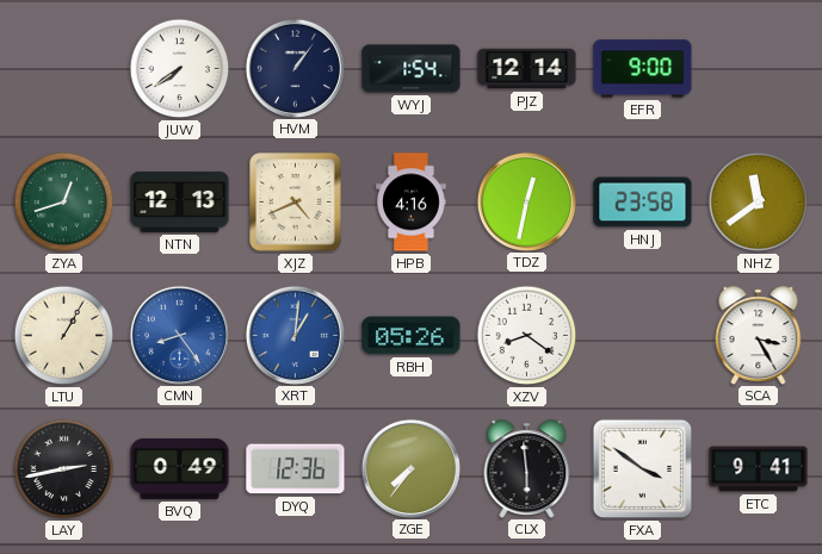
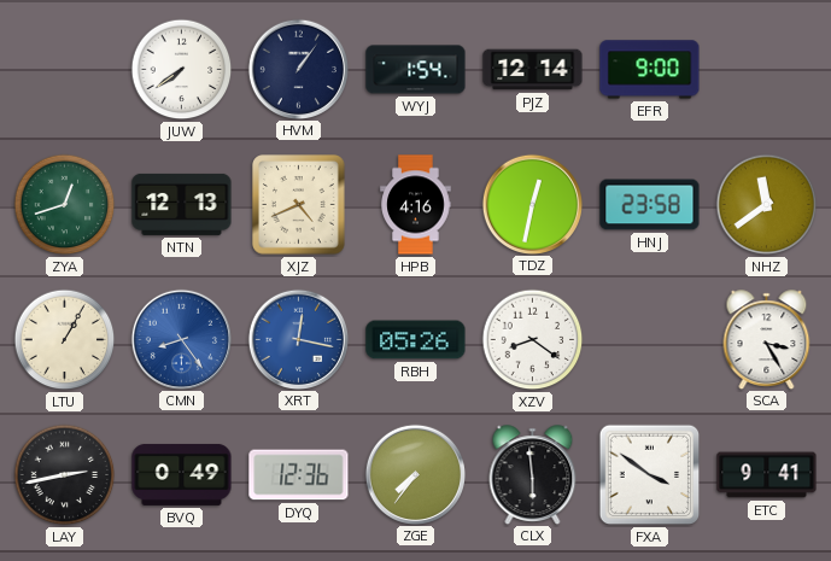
XRT: 1:01 -> 12:17 (298, 339)
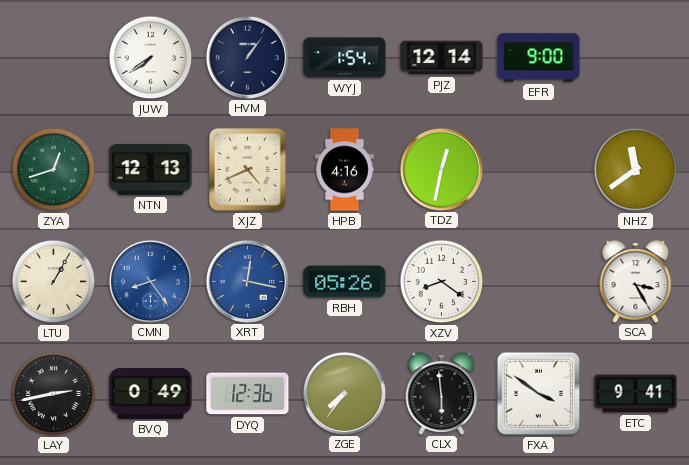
HNJ: 23:58 -> none (650, 205)
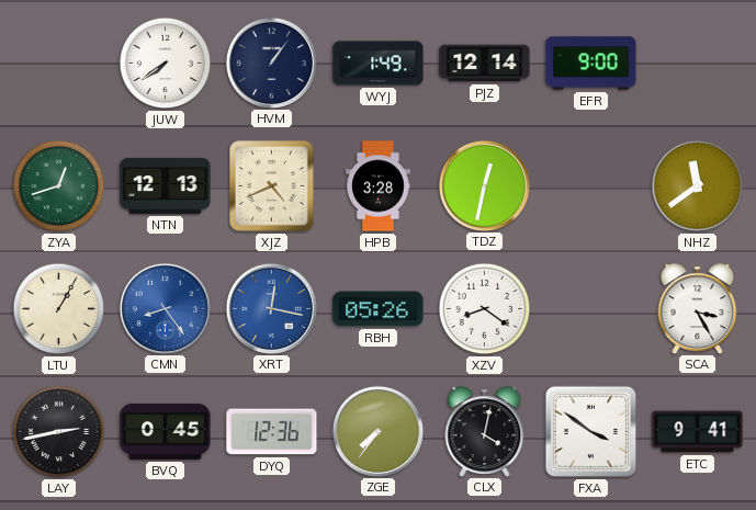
WYJ: 1:54 -> 1:49 (379, 64)
HPB: 4:16 -> 3:28 (379, 186)
BVQ: 0:49 -> 0:45 (166, 431)
CLX: 5:59 -> 4:02 (485, 431)
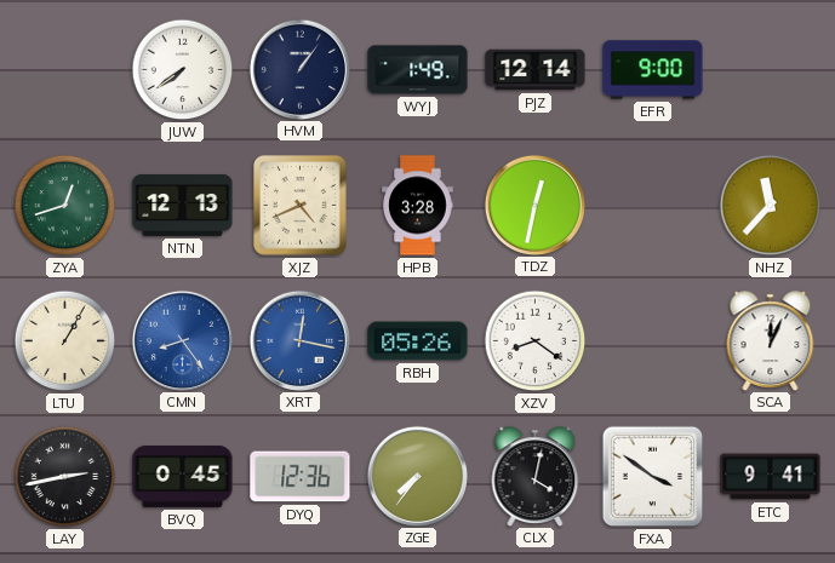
NHZ: 11:39 -> 11:37 (771, 206)
SCA: 3:25 -> 12:04 (771, 340)
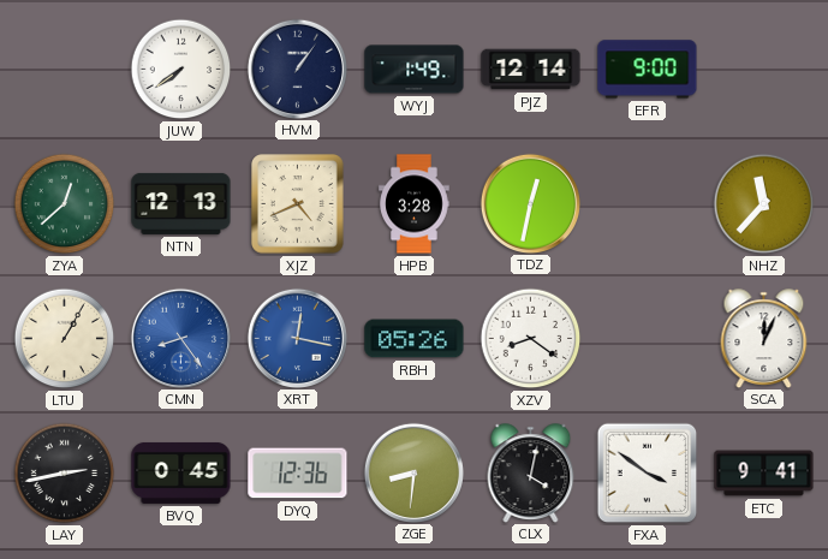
ZYA: 12:42 -> 12:38 (65, 204)
ZGE: 7:36 -> 8:31 (413, 472)
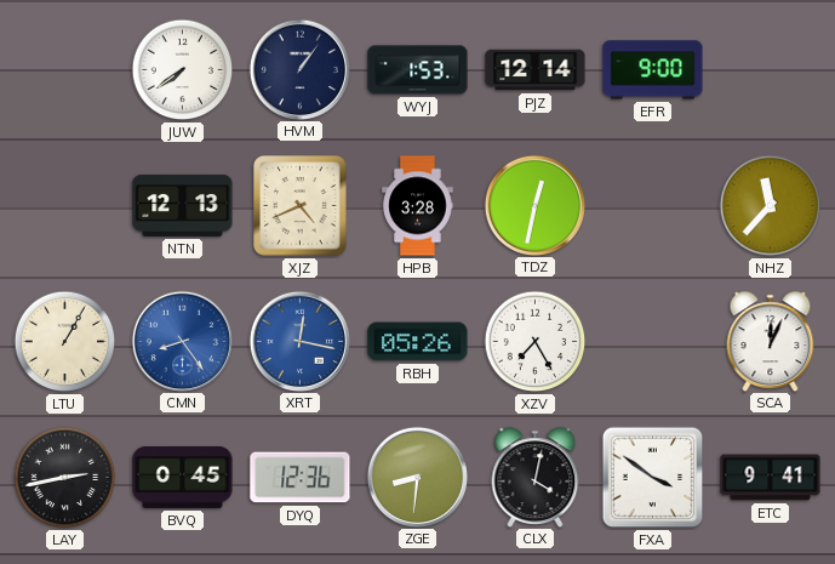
WYJ: 1:49 -> 1:53 (418, 70)
ZYA: 12:38 -> none (65, 204)
XZV: 8:21 -> 7:25 (536, 342)
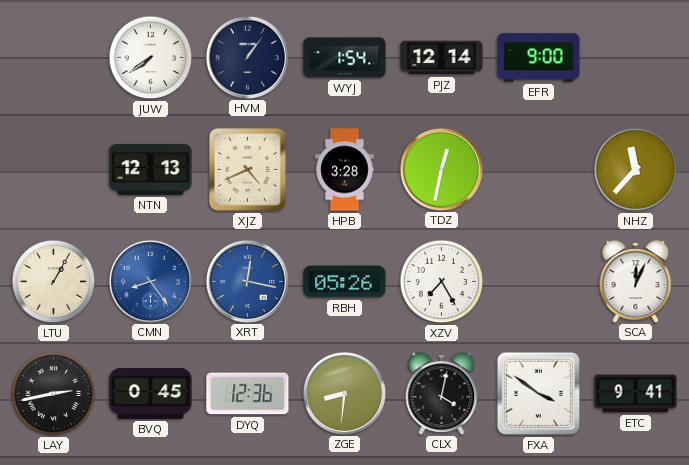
WYJ: 1:53 -> 1:54 (345, 58)
